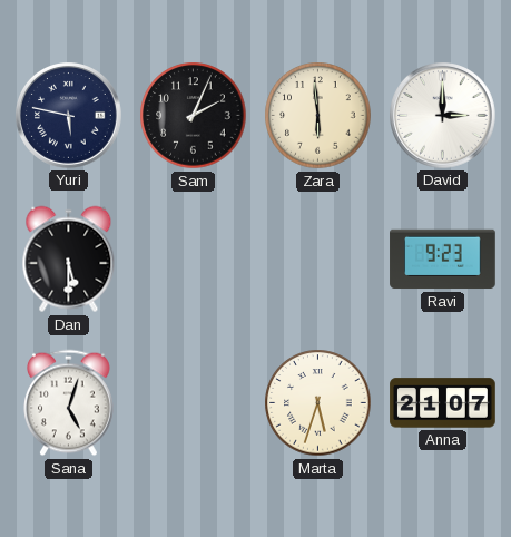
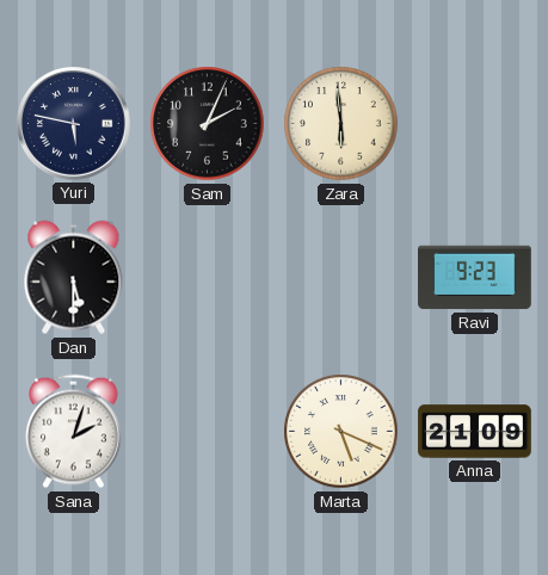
David: 3:00 -> none (443, 116)
Sana: 5:03 -> 2:03 (74, 432)
Marta: 5:33 -> 5:19 (341, 432)
Anna: 21:07 -> 21:09 (475, 432)
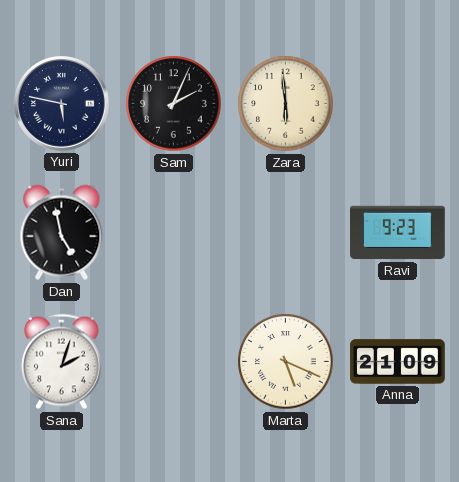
Dan: 5:30 -> 4:58 (62, 233)
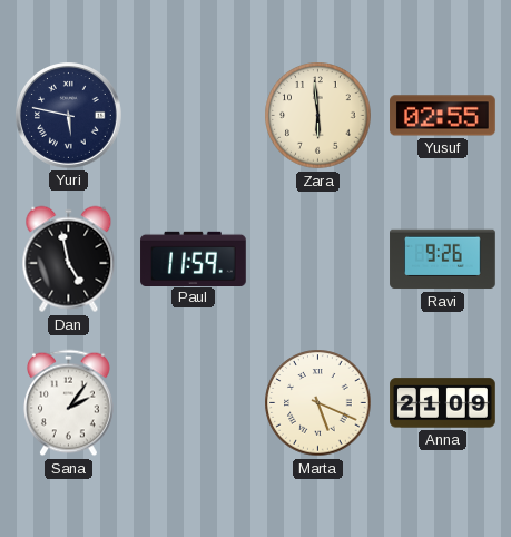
Sam: 2:04 -> none (174, 104)
Yusuf: none -> 02:55 (443, 116)
Paul: none -> 11:59 (194, 258)
Ravi: 9:23 -> 9:26 (443, 260)
Sana: 2:03 -> 2:06 (69, 403)
